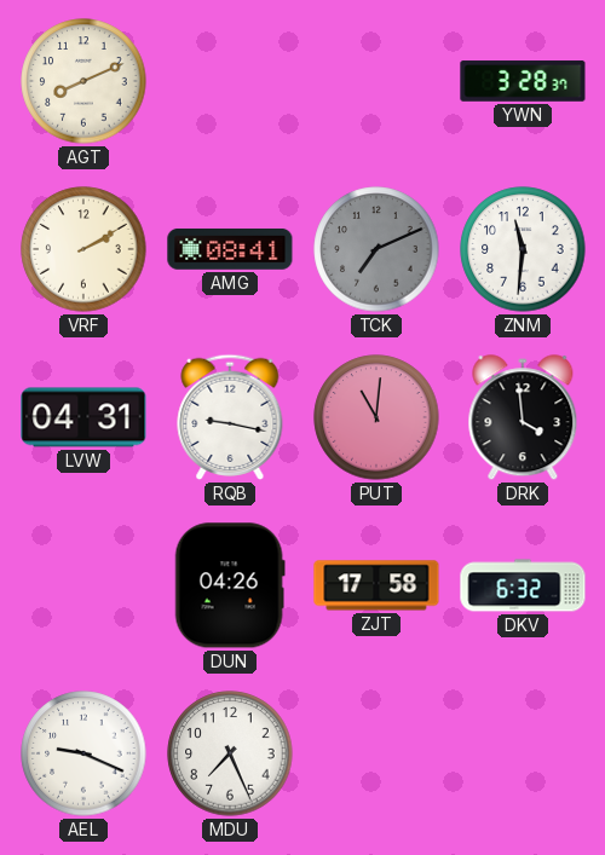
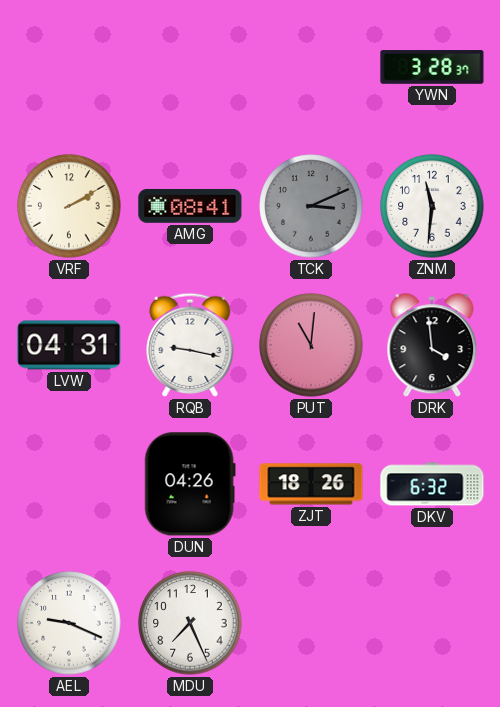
AGT: 8:11 -> none (83, 81)
TCK: 7:11 -> 3:11 (311, 206)
ZJT: 17:58 -> 18:26 (311, 484)
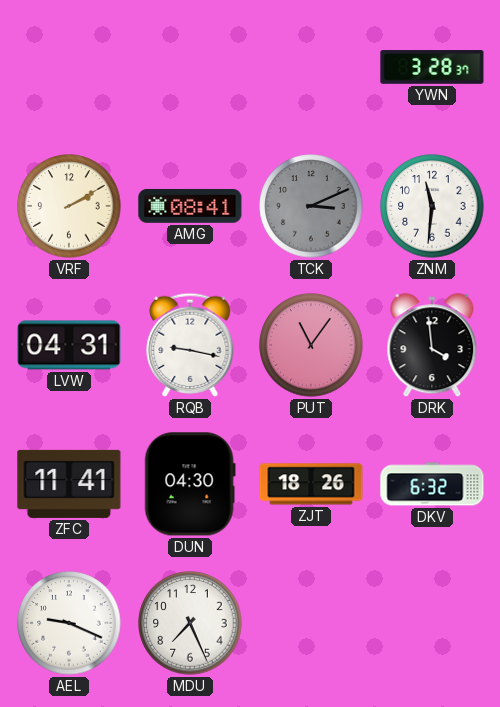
PUT: 11:01 -> 11:06 (311, 345)
ZFC: none -> 11:41 (69, 484)
DUN: 04:26 -> 04:30 (190, 484)
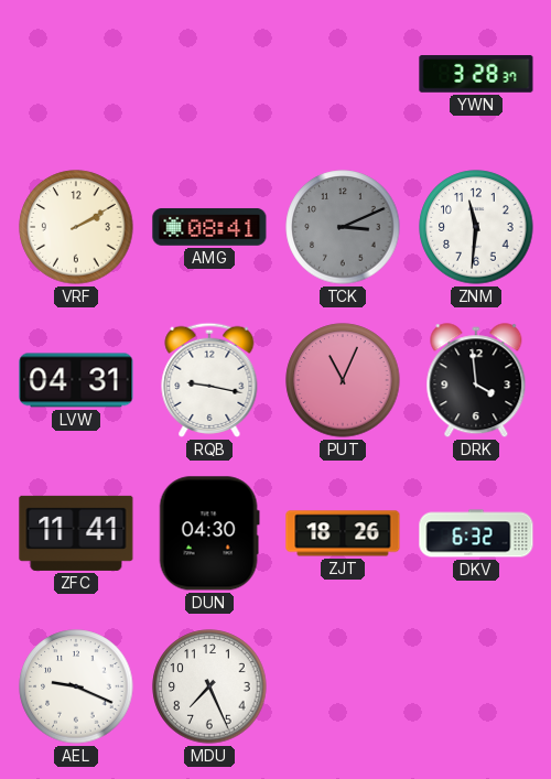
PUT: 11:06 -> 11:04 (343, 380)
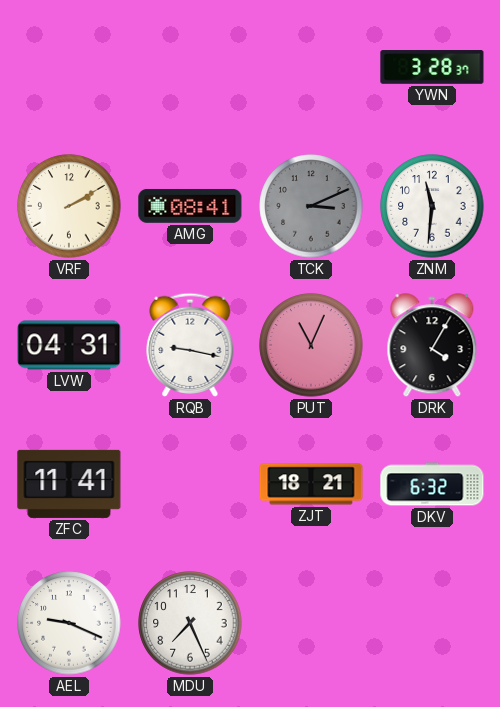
DRK: 3:59 -> 4:05 (432, 346)
DUN: 04:30 -> none (209, 533)
ZJT: 18:26 -> 18:21 (311, 484)
